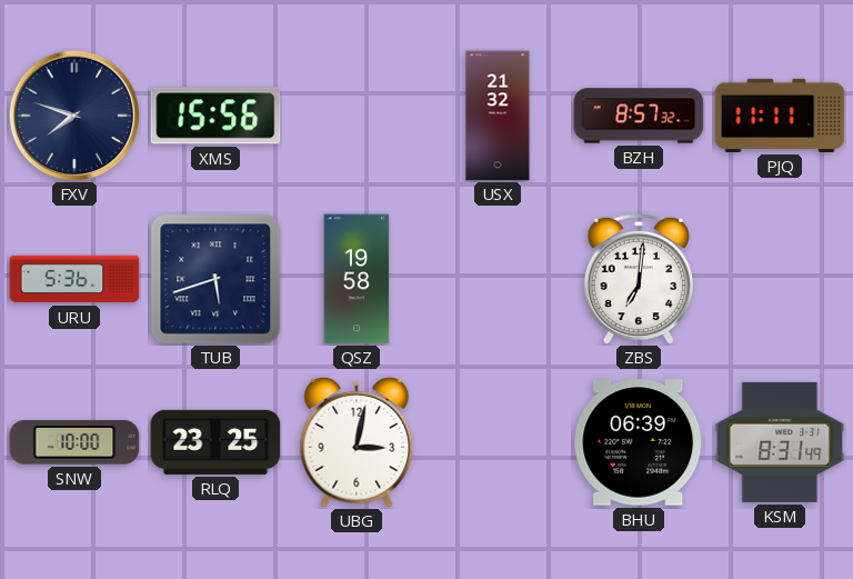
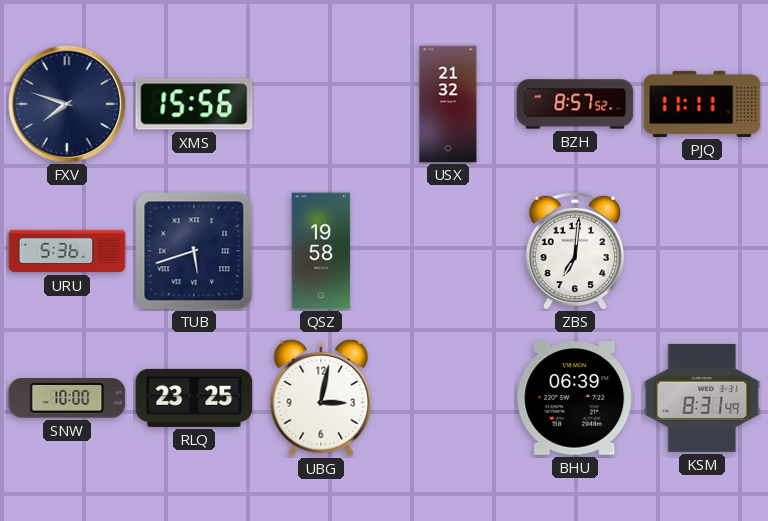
BZH: 8:57:32 -> 8:57:52 (575, 104)
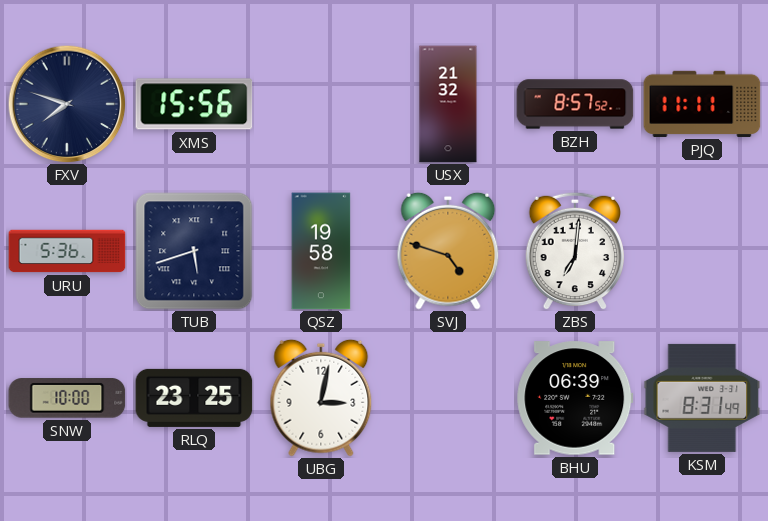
SVJ: none -> 4:48 (448, 251)
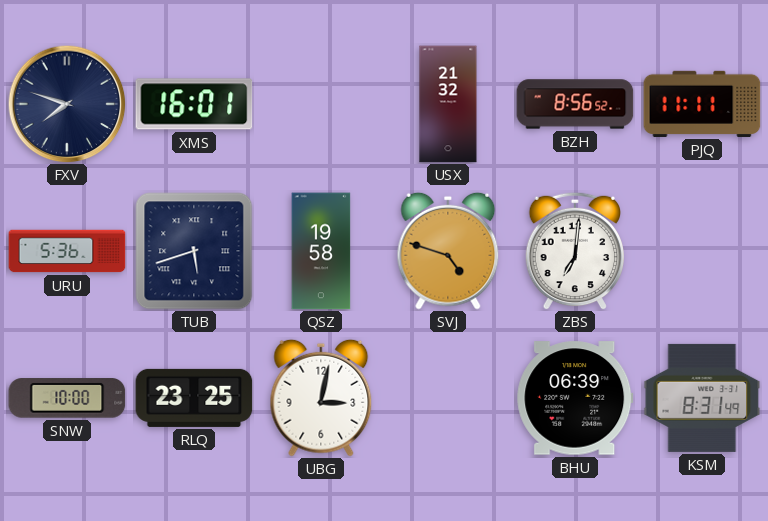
XMS: 15:56 -> 16:01 (194, 104)
BZH: 8:57 -> 8:56 (575, 104)
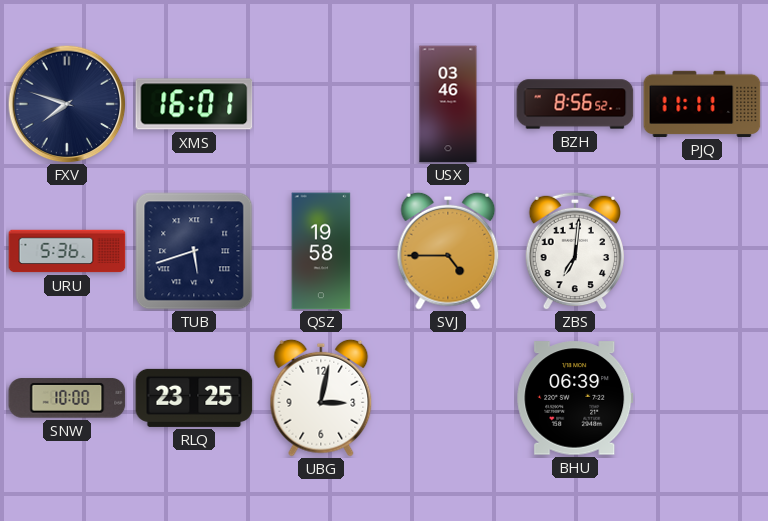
USX: 21:32 -> 03:46 (448, 104)
SVJ: 4:48 -> 4:45 (448, 251)
KSM: 8:31 -> none (702, 398)
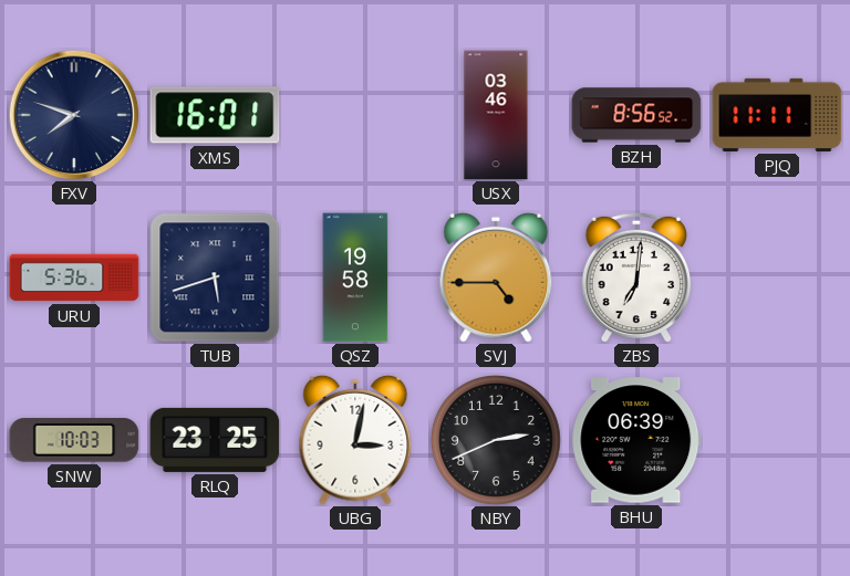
SNW: 10:00 -> 10:03 (74, 440)
NBY: none -> 2:41 (496, 440)
